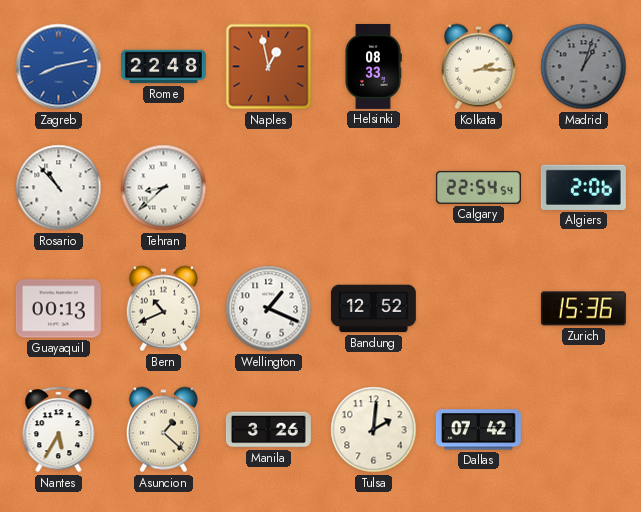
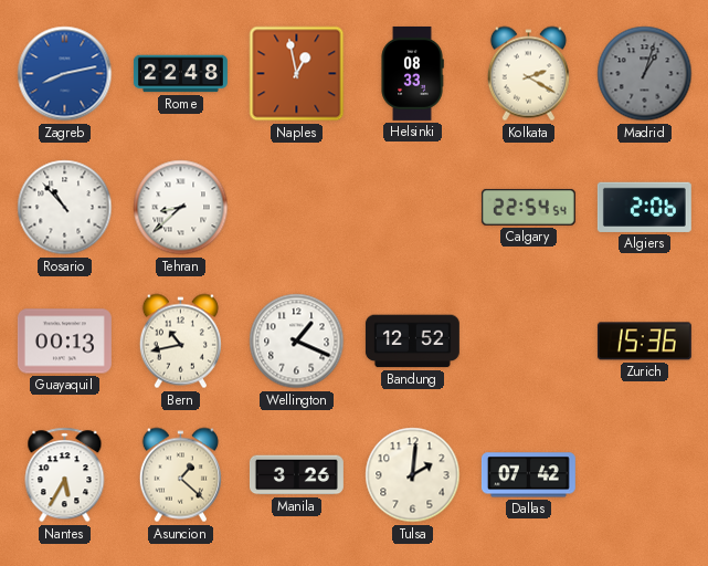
Kolkata: 2:15 -> 2:20 (528, 74)
Bern: 10:41 -> 10:43 (180, 342)
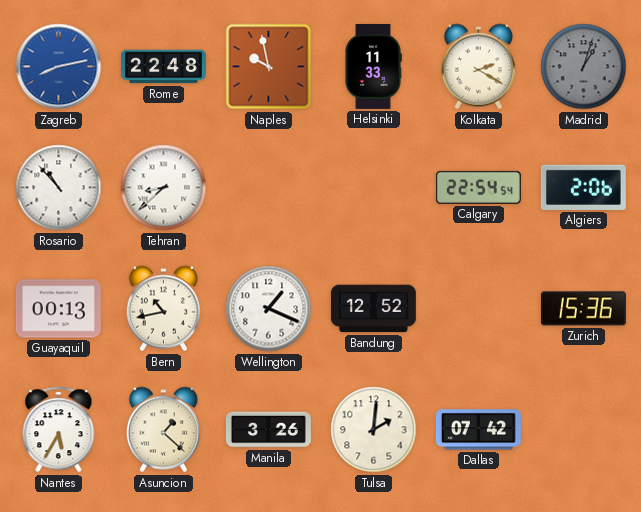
Naples: 12:58 -> 9:58 (269, 67)
Helsinki: 08:33 -> 11:33 (373, 66)
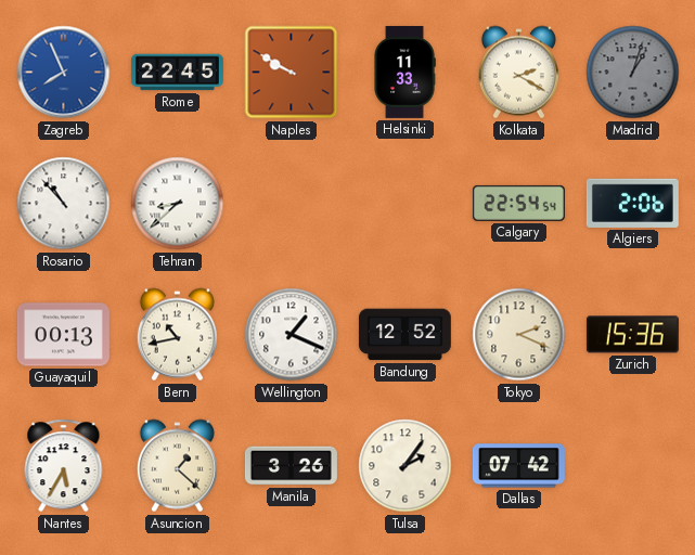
Zagreb: 8:13 -> 7:56 (64, 73)
Rome: 22:48 -> 22:45 (177, 73)
Naples: 9:58 -> 9:50 (292, 73)
Tokyo: none -> 2:19 (519, 335)
Tulsa: 2:01 -> 2:06 (406, 466)
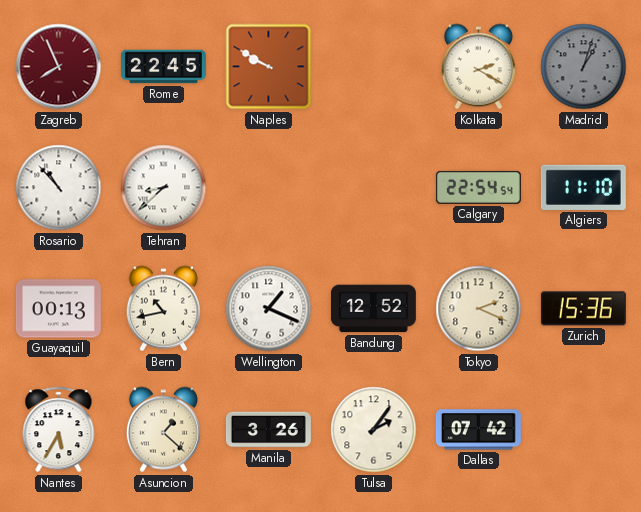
Zagreb dial: blue -> burgundy (59, 67)
Helsinki: 11:33 -> none (404, 72)
Algiers: 2:06 -> 11:10 (583, 187)
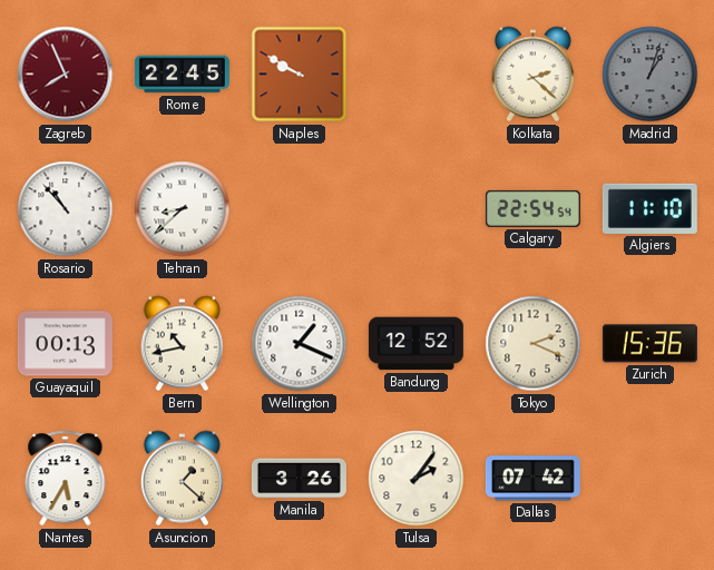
Kolkata: 2:20 -> 2:22 (532, 75)
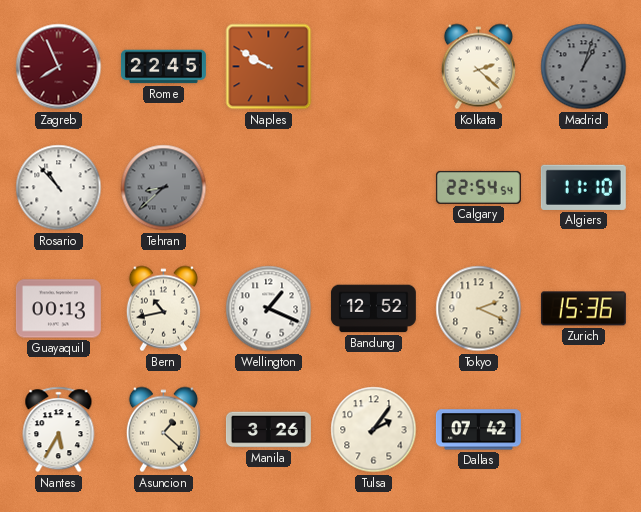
Tehran dial: white -> grey (164, 188)
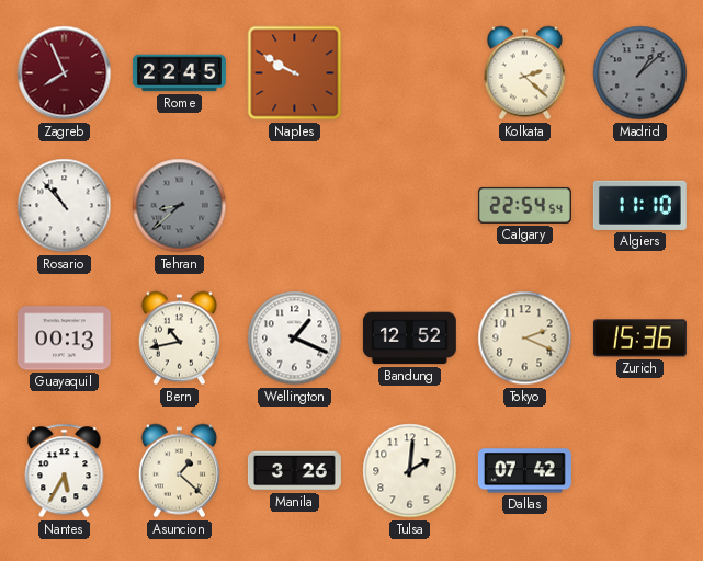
Madrid: 1:03 -> 1:08 (640, 73)
Tulsa: 2:06 -> 2:01 (410, 471)
